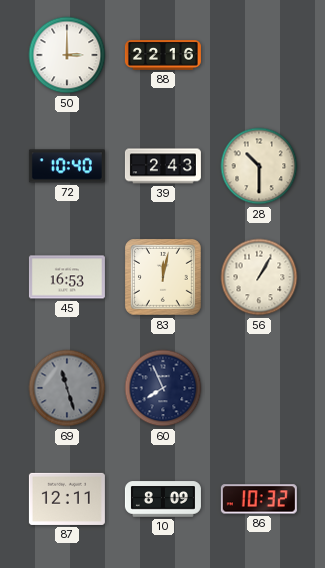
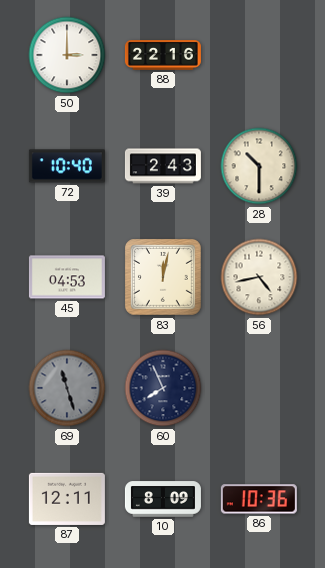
45: 16:53 -> 04:53 (67, 277)
56: 1:05 -> 4:43 (259, 277)
86: 10:32 -> 10:36 (259, 499)
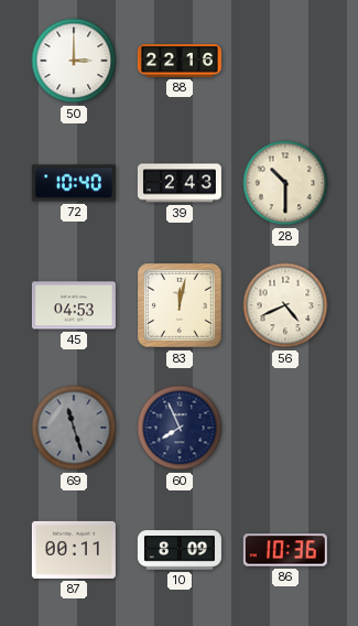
56: 4:43 -> 4:41 (285, 305)
87: 12:11 -> 00:11 (74, 550)
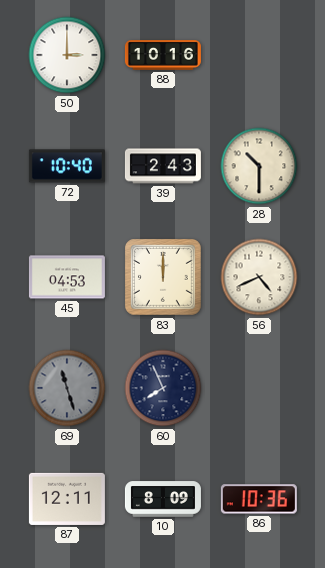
88: 22:16 -> 10:16 (163, 55)
83: 12:02 -> 12:00 (164, 278)
87: 00:11 -> 12:11 (67, 499)
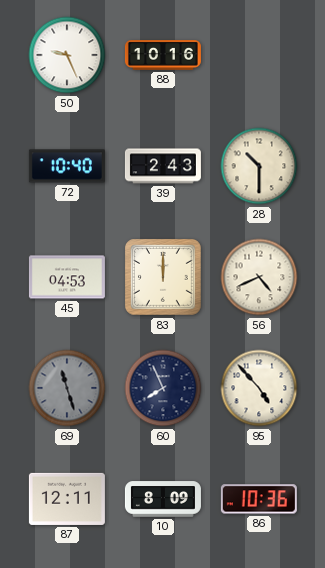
50: 3:00 -> 9:26 (67, 55)
95: none -> 4:53 (259, 388)
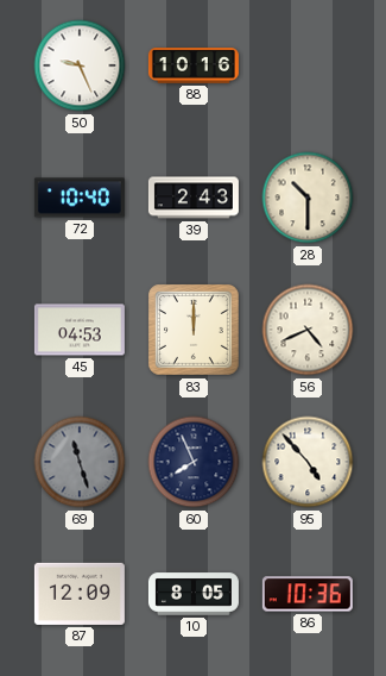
87: 12:11 -> 12:09 (80, 594)
10: 8:09 -> 8:05 (194, 594)
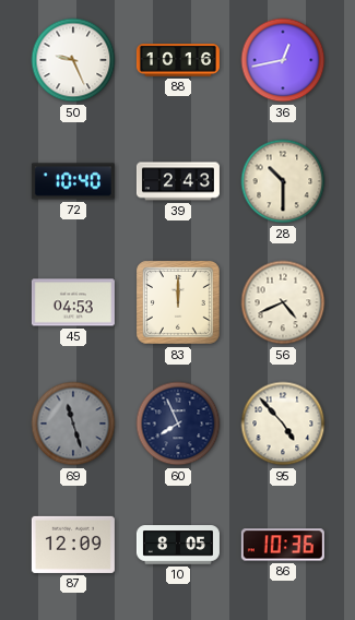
36: none -> 12:43 (283, 60)
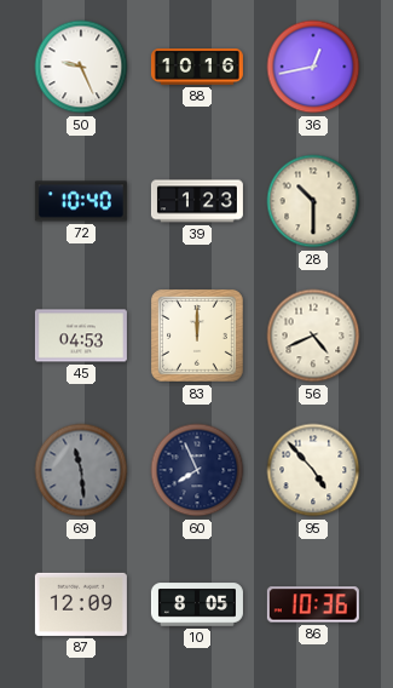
39: 2:43 -> 1:23 (197, 201)
69: 11:27 -> 11:29 (81, 470)
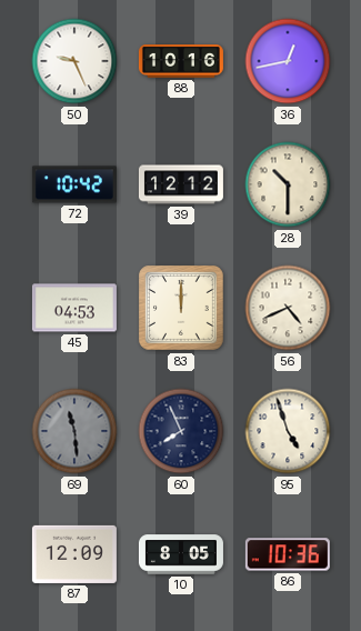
72: 10:40 -> 10:42 (74, 184)
39: 1:23 -> 12:12 (181, 184)
95: 4:53 -> 4:57 (288, 431)
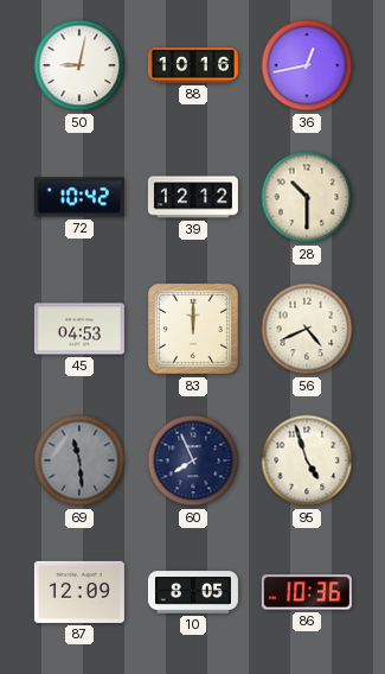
50: 9:26 -> 9:02 (79, 65)
